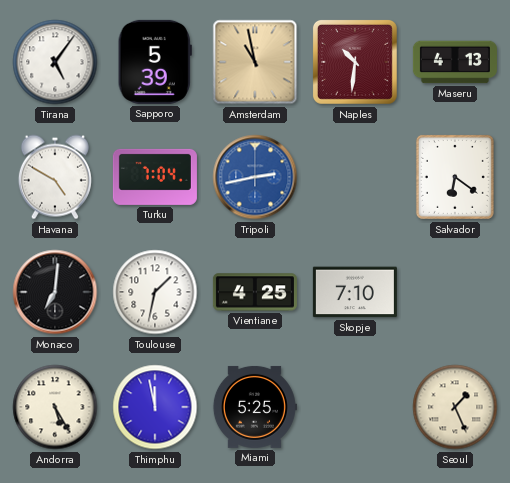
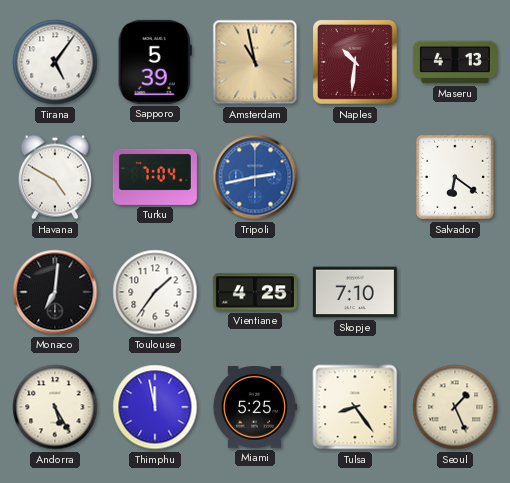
Toulouse: 1:32 -> 1:36 (155, 292)
Tulsa: none -> 8:24 (355, 407)
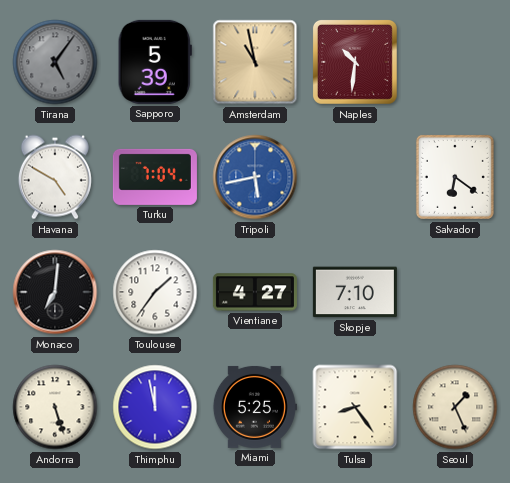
Tirana dial: white -> grey (55, 62)
Maseru: 4:13 -> none (455, 62)
Tripoli: 2:43 -> 5:43 (255, 177)
Vientiane: 4:25 -> 4:27 (255, 292)
Andorra: 5:25 -> 5:27 (55, 407)
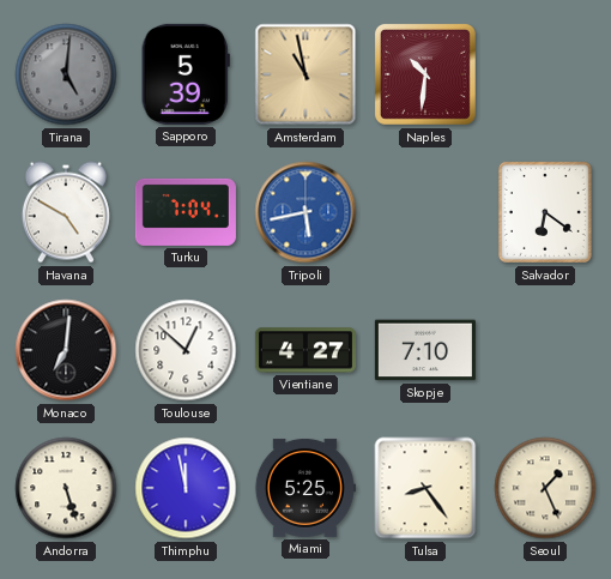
Tirana: 5:06 -> 5:01 (66, 74)
Toulouse: 1:36 -> 12:52 (186, 350)
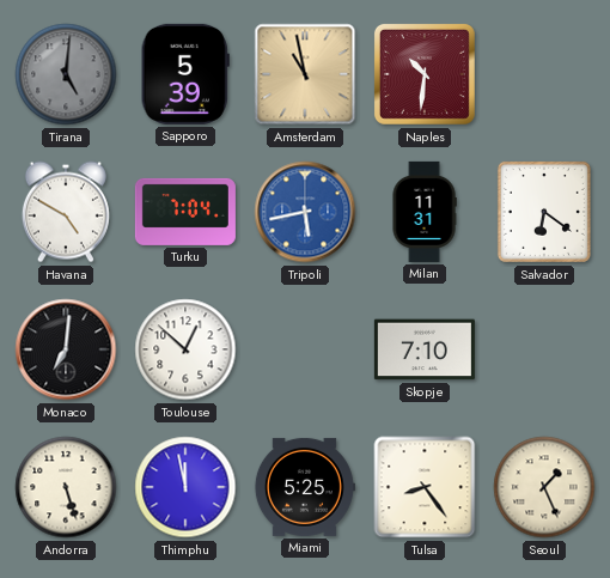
Milan: none -> 11:31 (425, 212)
Vientiane: 4:27 -> none (305, 350)
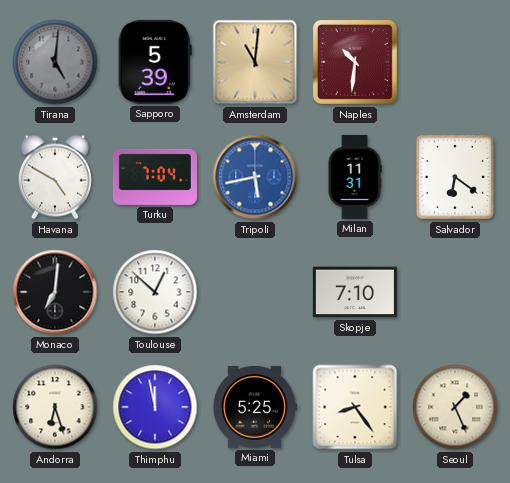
Amsterdam: 10:58 -> 11:01 (255, 62)
Andorra: 5:27 -> 6:27 (55, 407)
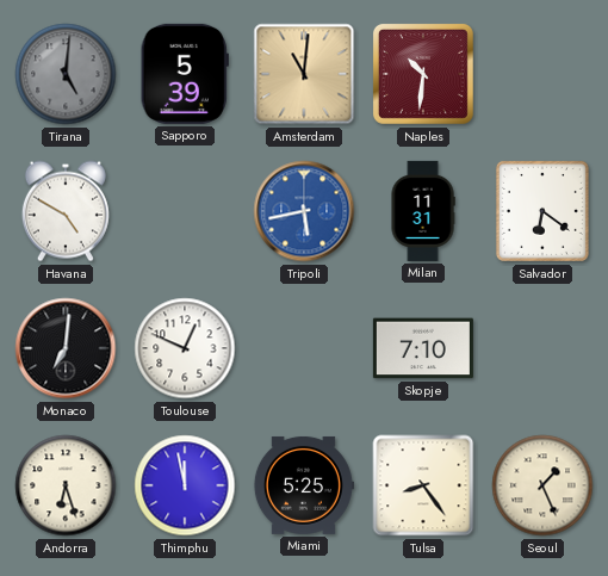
Turku: 7:04 -> none (155, 177)
Toulouse: 12:52 -> 12:49 (185, 348)
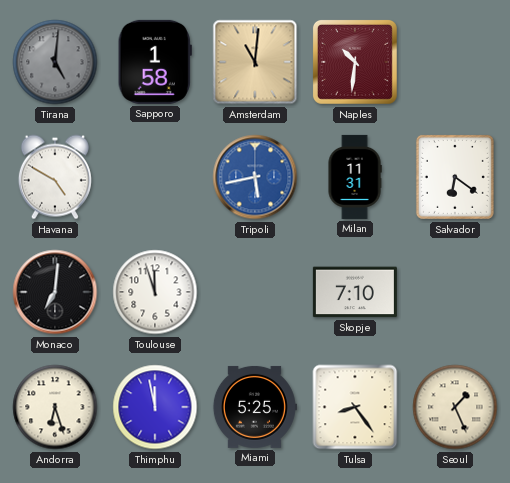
Sapporo: 5:39 -> 1:58 (155, 62)
Toulouse: 12:49 -> 11:57 (155, 292)
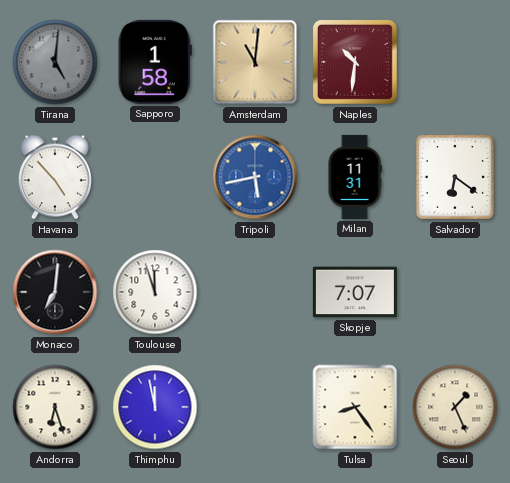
Havana: 4:50 -> 4:53 (55, 177)
Skopje: 7:10 -> 7:07 (355, 292)
Miami: 5:25 -> none (254, 407)
